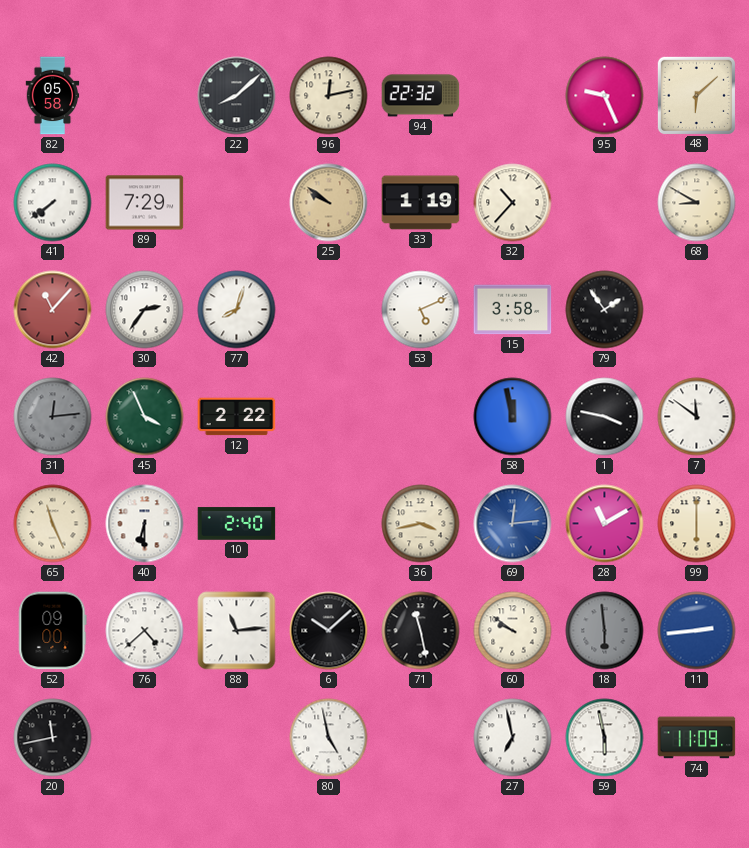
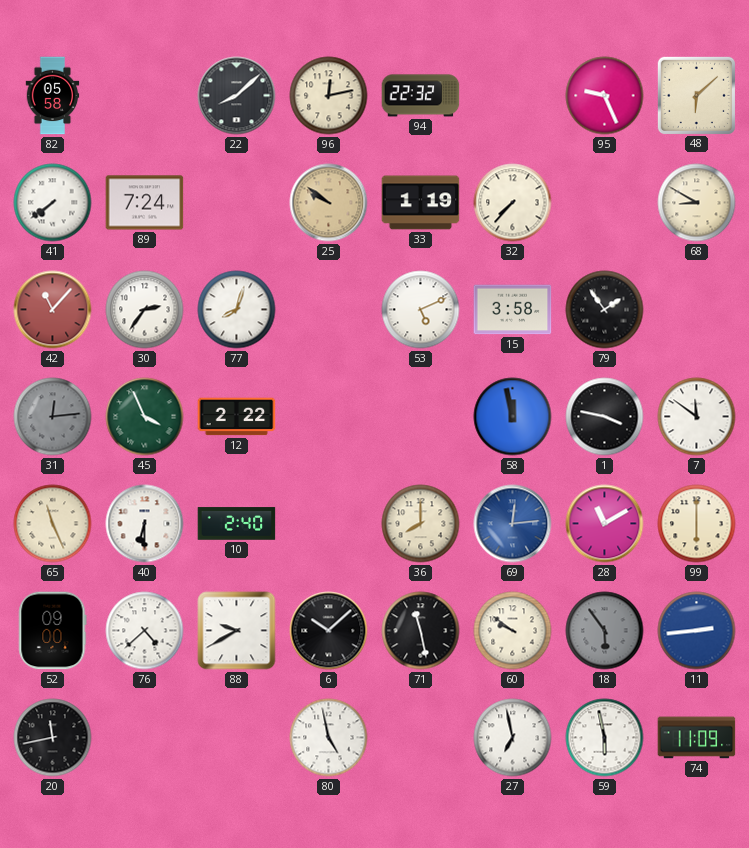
89: 7:29 -> 7:24 (145, 203)
32: 10:37 -> 7:37 (513, 203)
36: 3:43 -> 8:00 (421, 524)
88: 11:14 -> 9:40 (237, 631)
18: 5:59 -> 5:54 (605, 631)
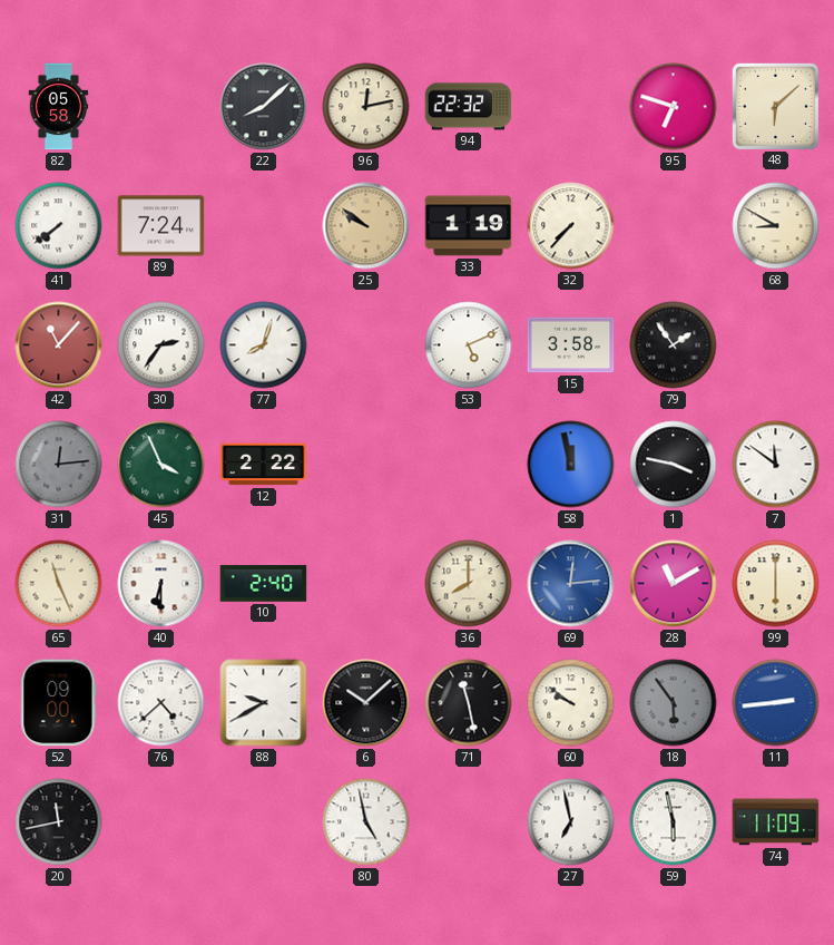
95: 9:26 -> 6:48 (674, 107)
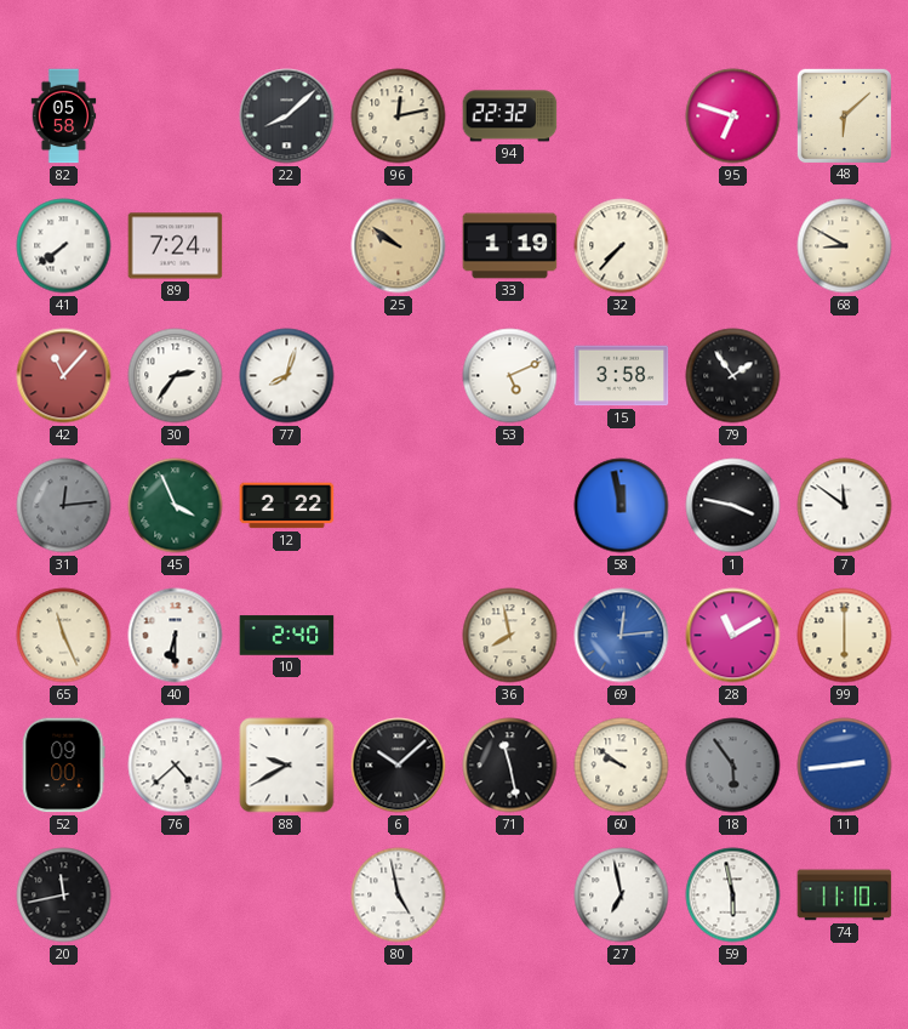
36: 8:00 -> 7:58 (510, 636)
74: 11:09 -> 11:10 (845, 896)
